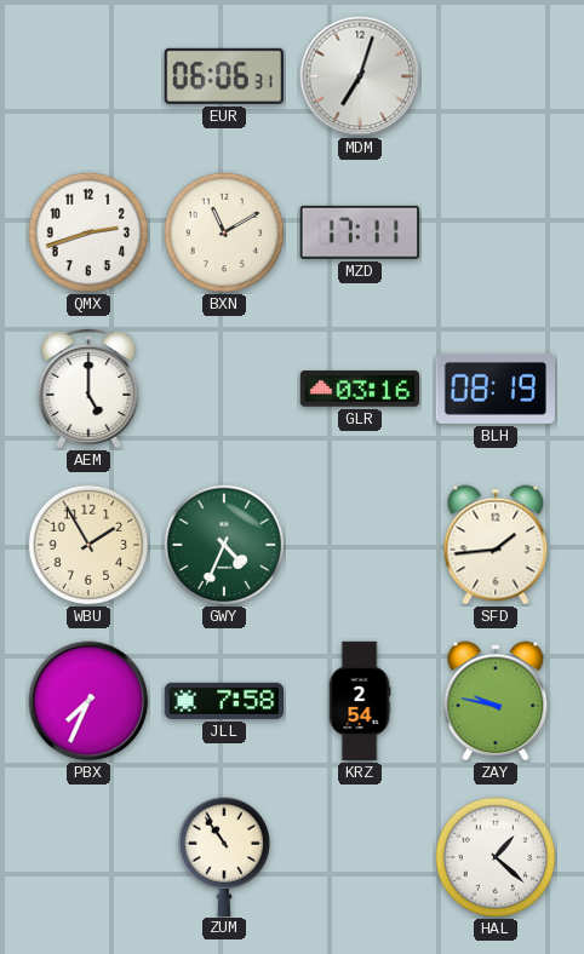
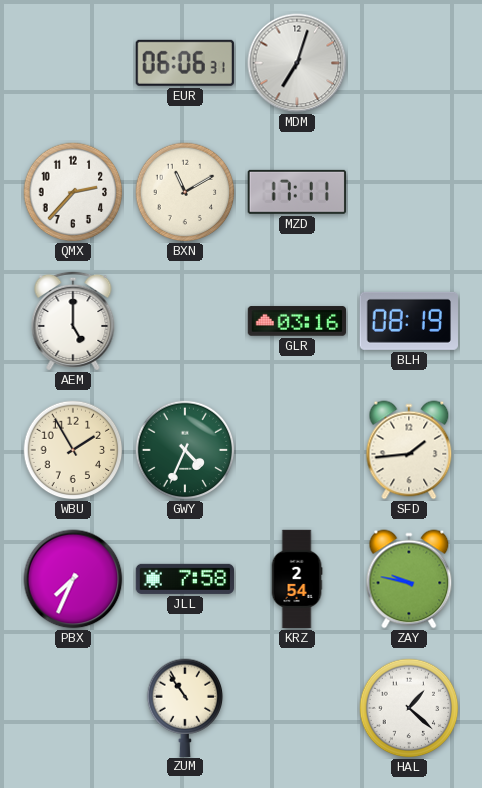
QMX: 2:42 -> 2:37 (73, 192)
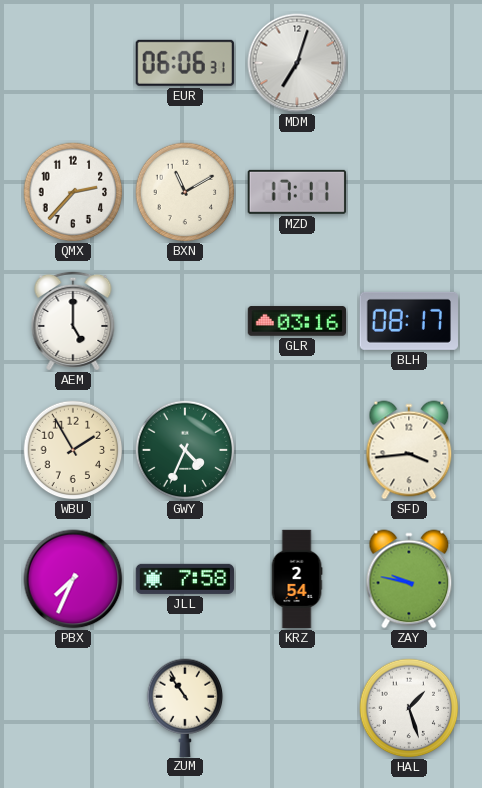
BLH: 08:19 -> 08:17 (408, 321)
SFD: 1:44 -> 3:44 (409, 450)
HAL: 1:22 -> 1:27 (409, 708)
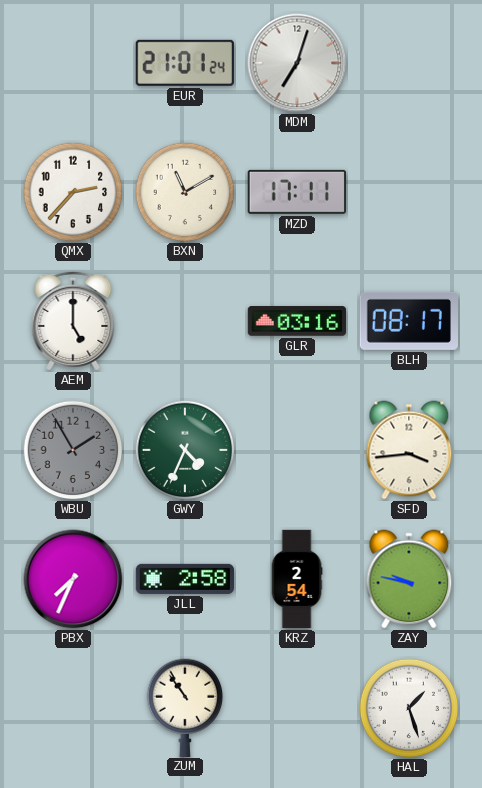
EUR: 06:06 -> 21:01 (185, 63)
WBU dial: cream -> grey (73, 450)
JLL: 7:58 -> 2:58 (184, 579)
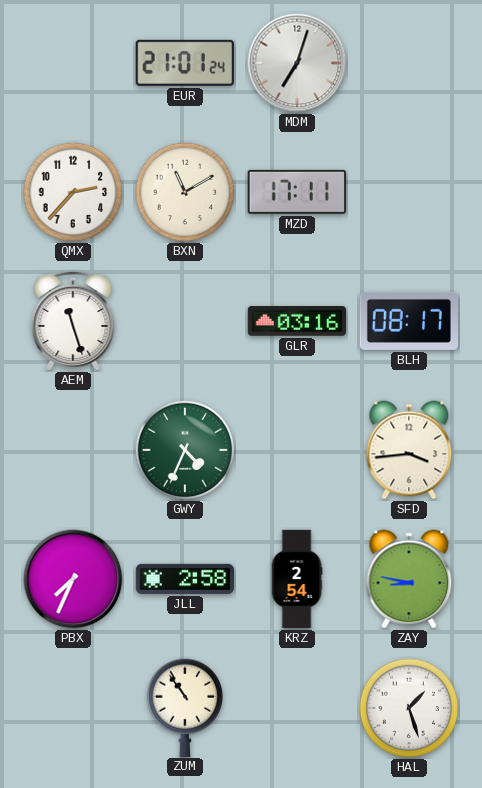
AEM: 5:00 -> 11:27 (73, 321)
WBU: 1:55 -> none (73, 450)
ZAY: 9:47 -> 8:47 (409, 579)
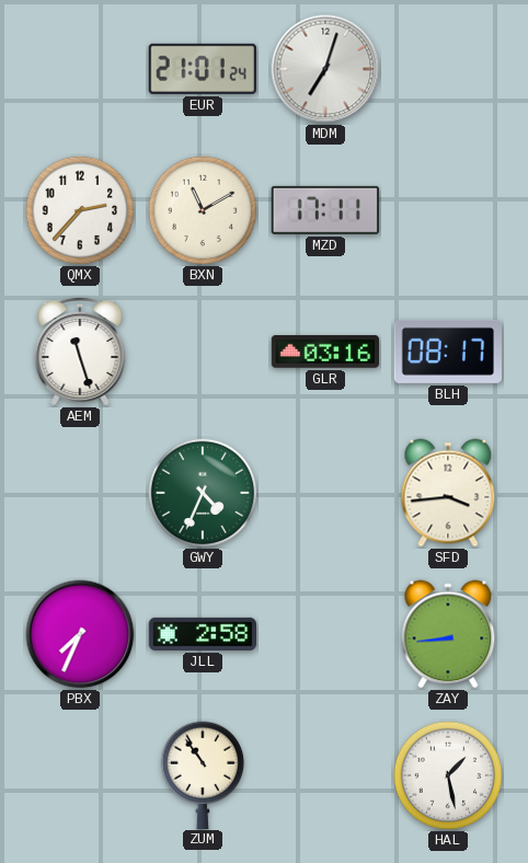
KRZ: 2:54 -> none (297, 579)
ZAY: 8:47 -> 8:44 (448, 634)
HAL: 1:27 -> 1:28 (448, 775)
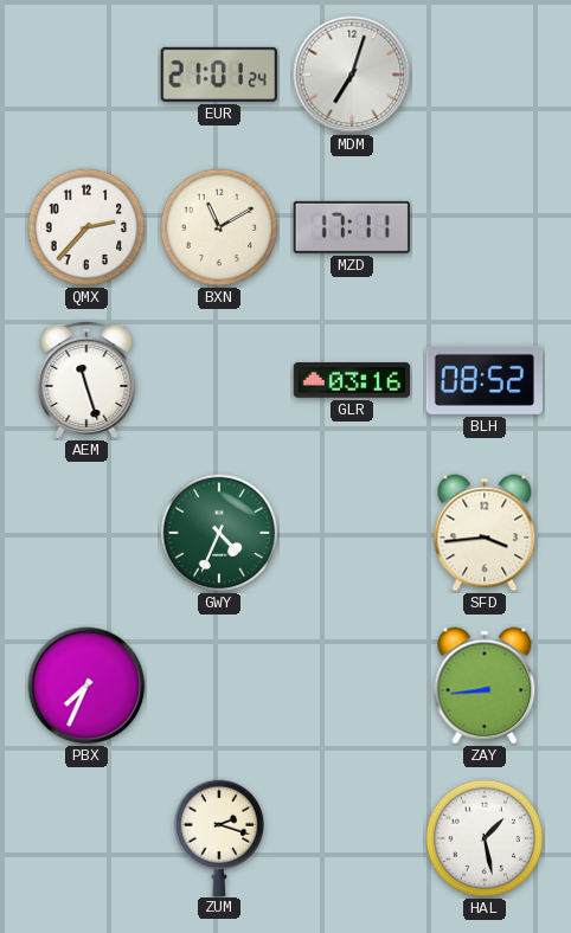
BLH: 08:17 -> 08:52 (483, 380)
JLL: 2:58 -> none (202, 634)
ZUM: 10:54 -> 2:18 (219, 837)
